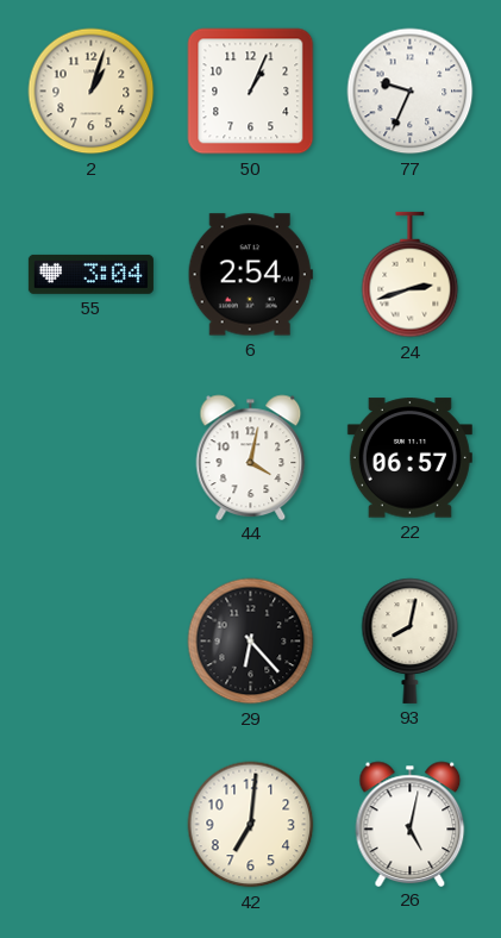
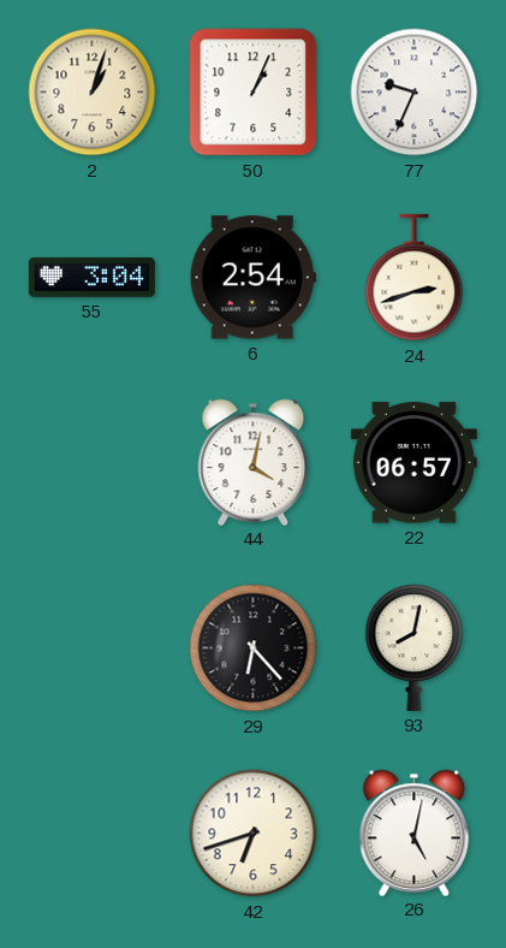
42: 7:01 -> 6:42 (254, 834)
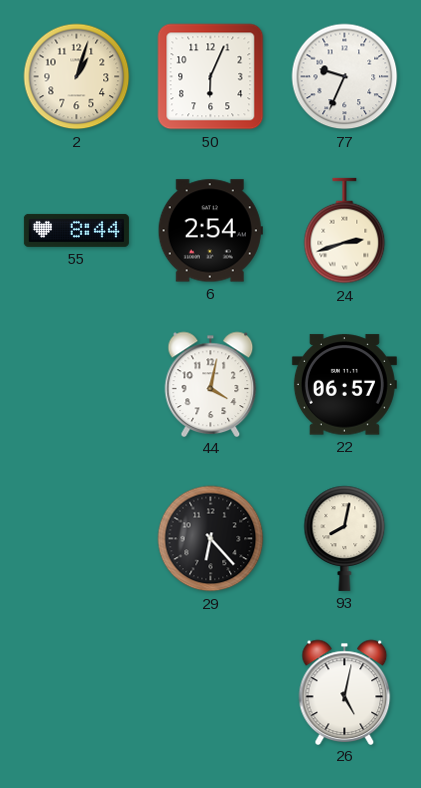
50: 1:04 -> 6:04 (211, 77)
55: 3:04 -> 8:44 (76, 230)
42: 6:42 -> none (254, 834)
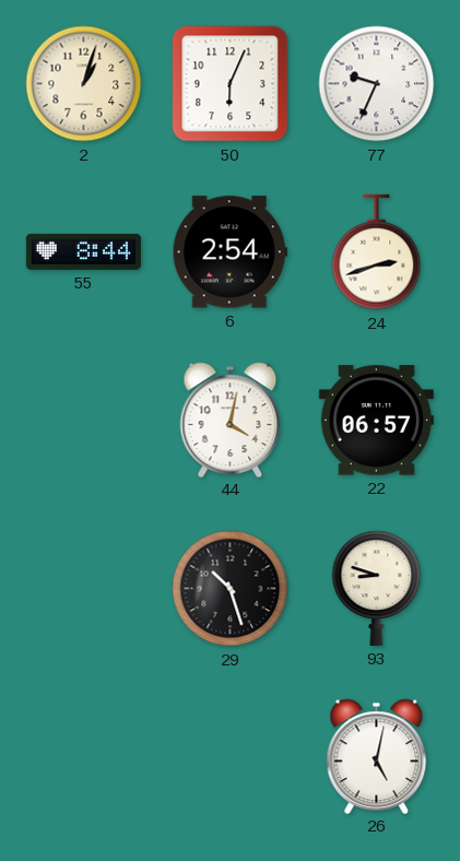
29: 6:23 -> 10:27 (231, 589)
93: 8:02 -> 8:48 (377, 588)
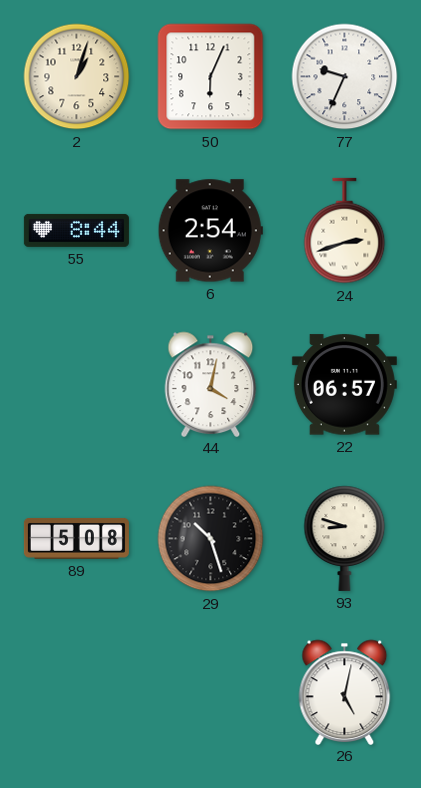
89: none -> 5:08 (76, 538)
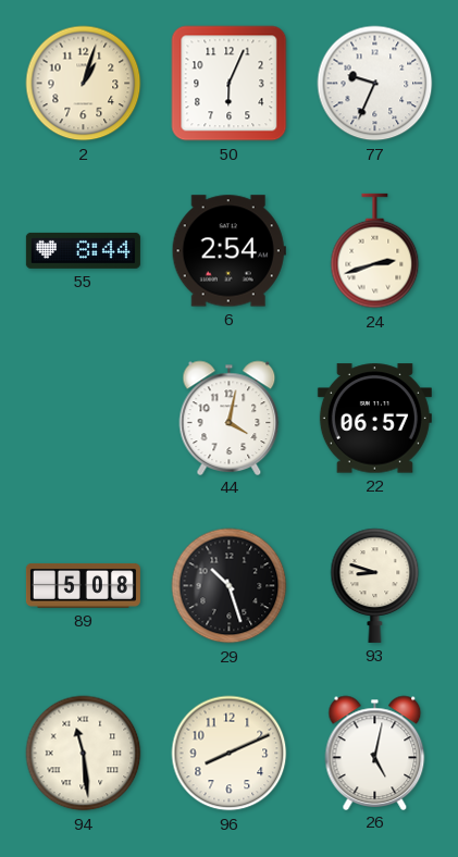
94: none -> 11:29 (84, 754)
96: none -> 8:11 (230, 754)
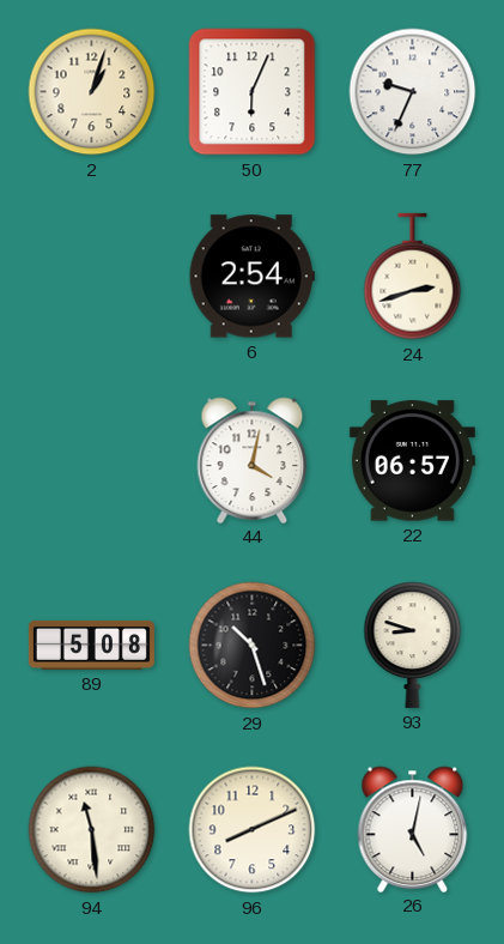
55: 8:44 -> none (83, 250)
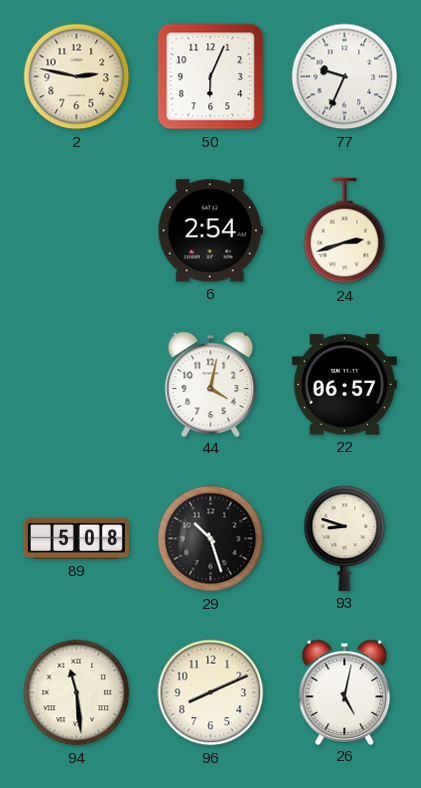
2: 1:03 -> 2:47 (77, 77)
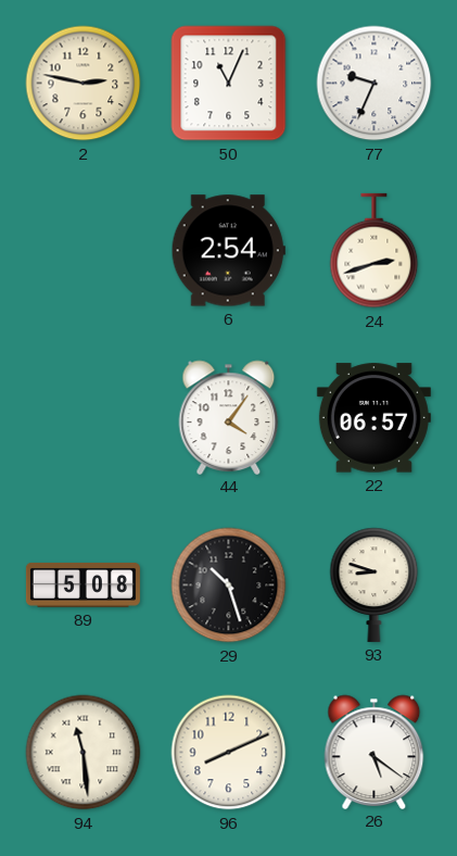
50: 6:04 -> 11:04 (229, 84)
44: 4:02 -> 4:06 (229, 417)
26: 5:02 -> 5:21 (375, 752)
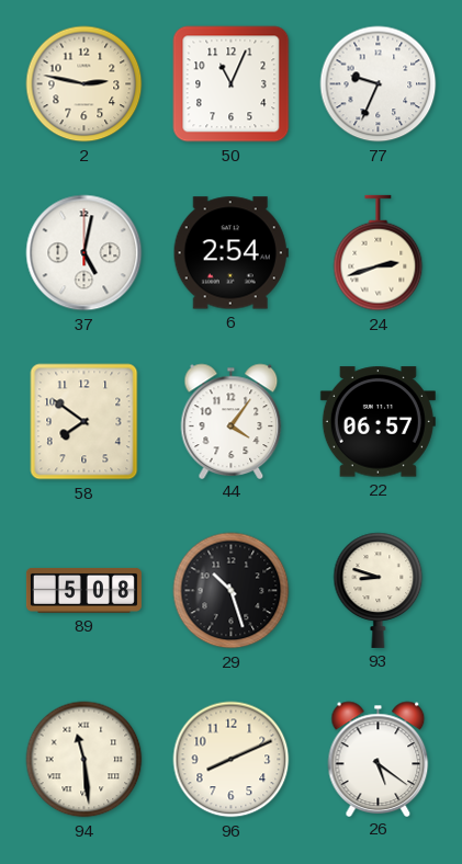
37: none -> 5:02 (84, 253)
58: none -> 7:51 (84, 422)
